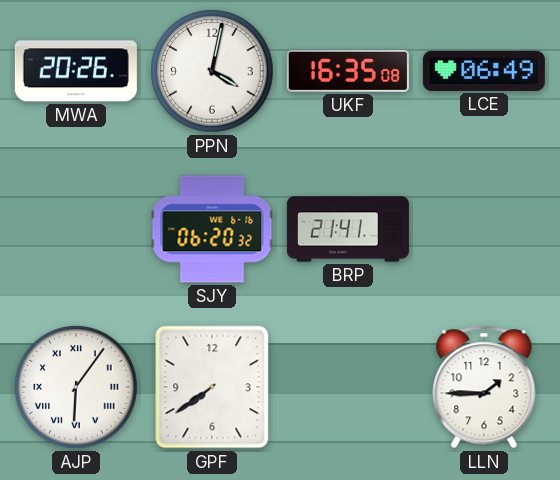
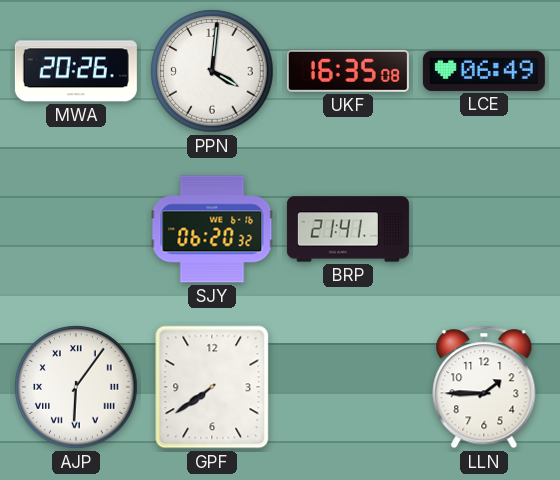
PPN: 4:02 -> 4:01 (212, 71)
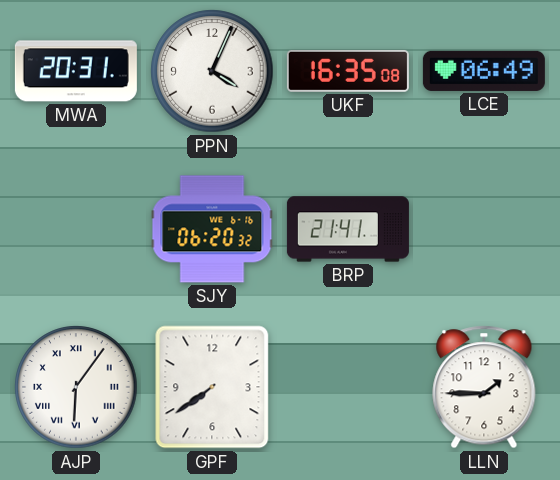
MWA: 20:26 -> 20:31 (76, 71)
PPN: 4:01 -> 4:04 (212, 71)
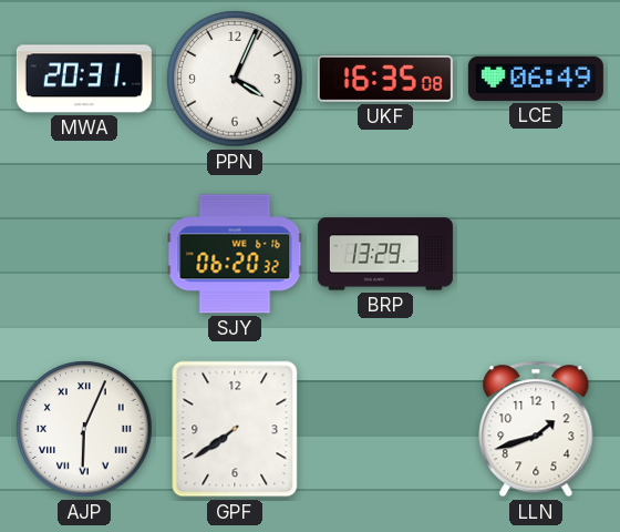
BRP: 21:41 -> 13:29 (385, 254)
AJP: 6:06 -> 6:04 (84, 429)
LLN: 1:45 -> 1:42 (536, 429)
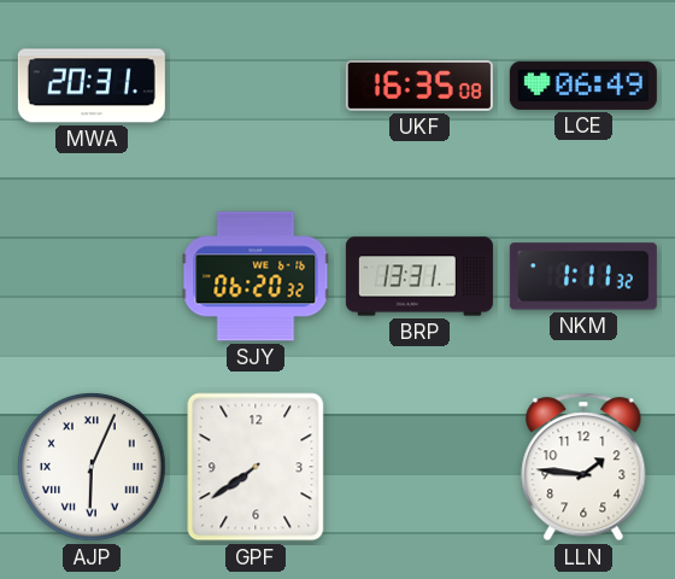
PPN: 4:04 -> none (235, 79)
BRP: 13:29 -> 13:31 (419, 276)
NKM: none -> 1:11 (583, 276)
LLN: 1:42 -> 1:46 (583, 467)
